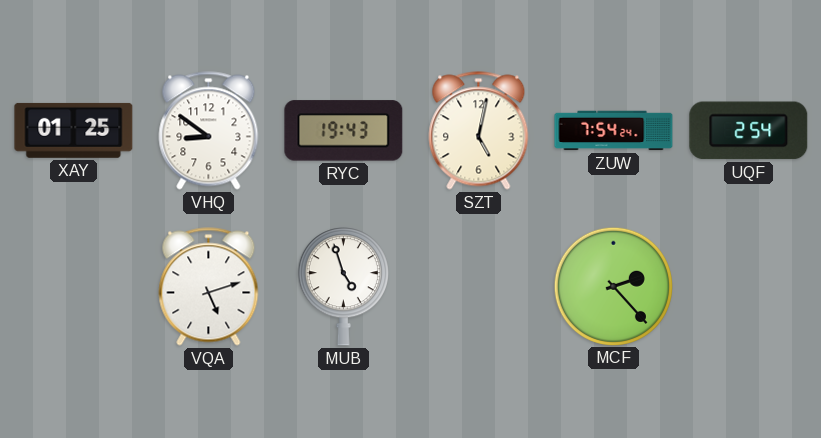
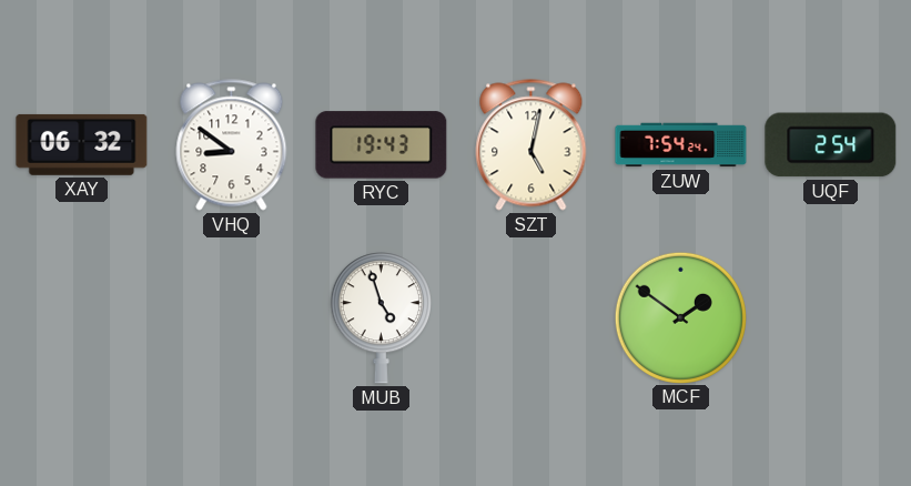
XAY: 01:25 -> 06:32 (82, 144)
VQA: 5:12 -> none (209, 287)
MCF: 2:23 -> 1:51 (680, 317)
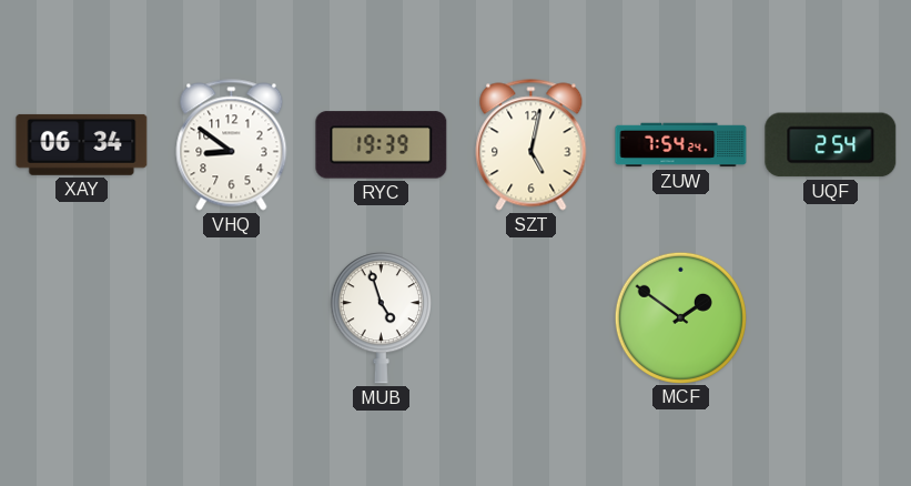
XAY: 06:32 -> 06:34 (82, 144)
RYC: 19:43 -> 19:39 (382, 145)
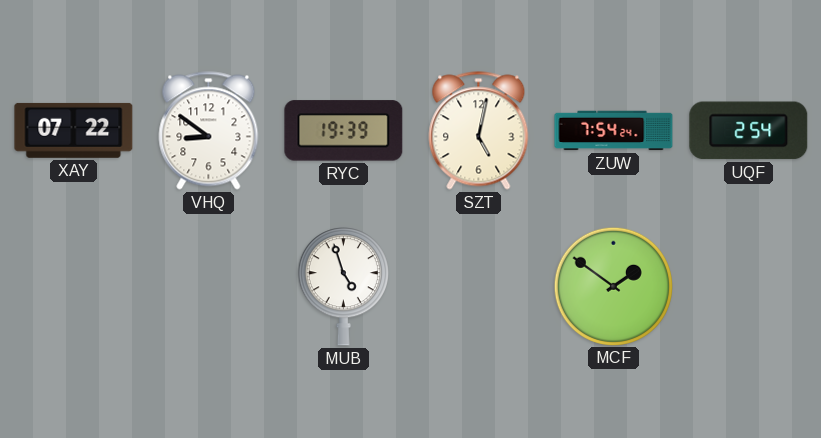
XAY: 06:34 -> 07:22 (74, 130)
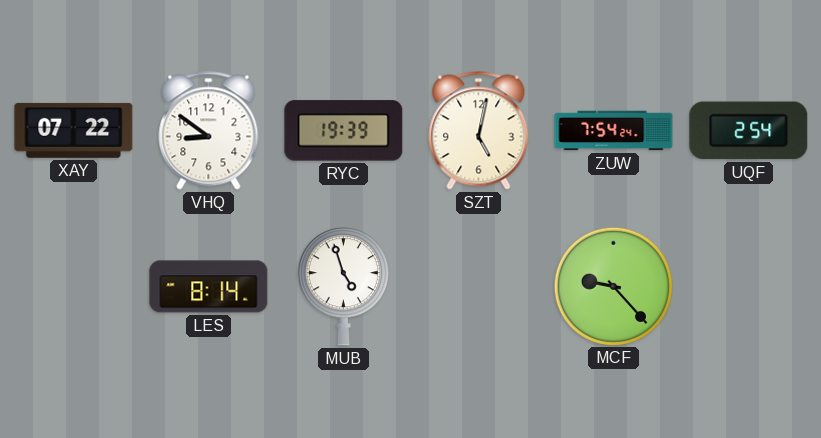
LES: none -> 8:14 (209, 287)
MCF: 1:51 -> 9:23 (613, 286)
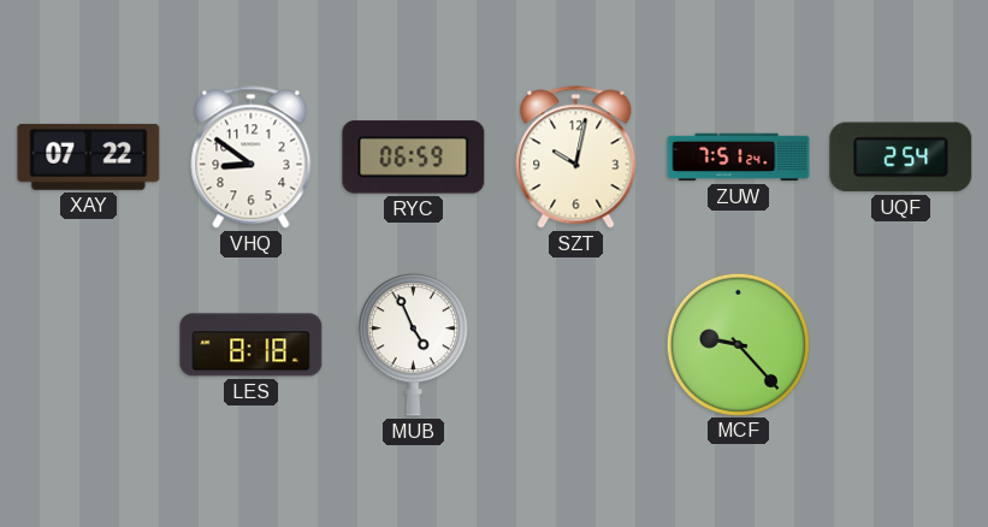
RYC: 19:39 -> 06:59 (414, 158)
SZT: 5:02 -> 10:02 (576, 158)
ZUW: 7:54 -> 7:51 (739, 158)
LES: 8:14 -> 8:18 (252, 345)
MUB: 4:57 -> 4:56 (413, 345)
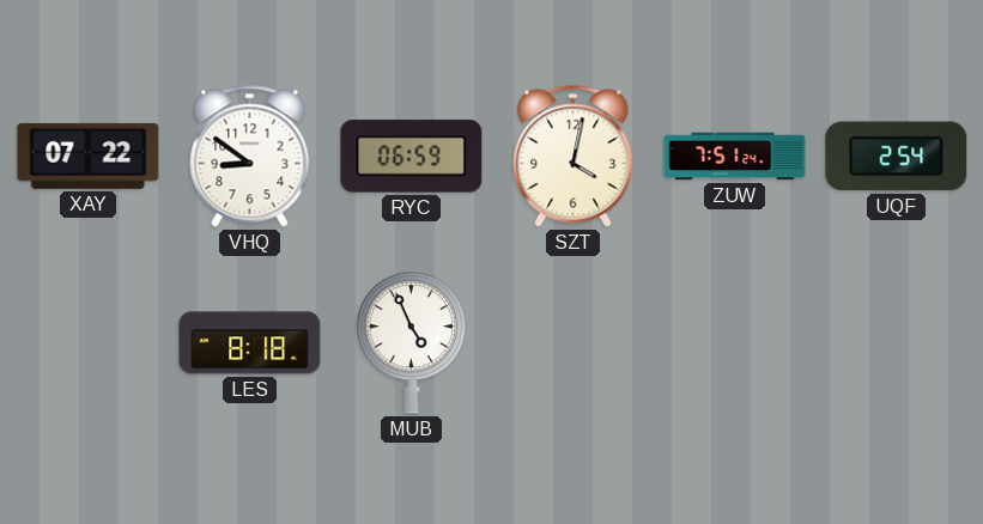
SZT: 10:02 -> 4:02 (574, 157)
MCF: 9:23 -> none (738, 344)
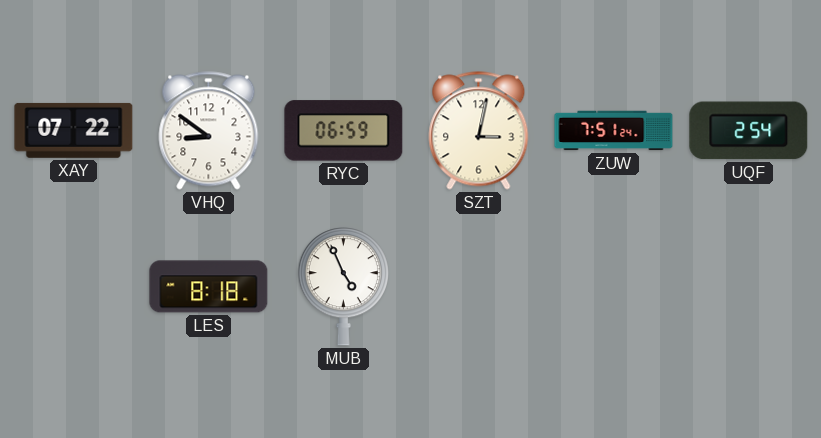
SZT: 4:02 -> 3:02 (479, 131)
